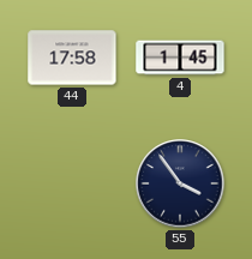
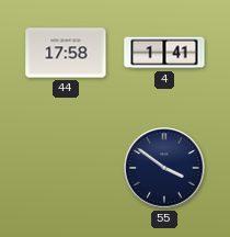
4: 1:45 -> 1:41 (164, 53)
55: 3:54 -> 3:51 (164, 168)
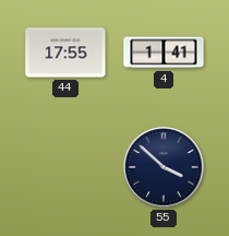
44: 17:58 -> 17:55 (65, 52)
55: 3:51 -> 3:52 (164, 167)
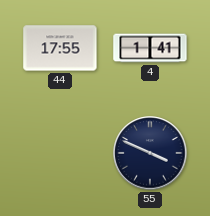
55: 3:52 -> 3:49 (150, 153)
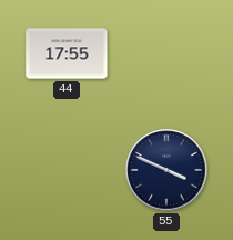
4: 1:41 -> none (150, 48)
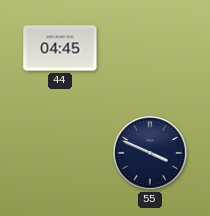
44: 17:55 -> 04:45 (60, 48)
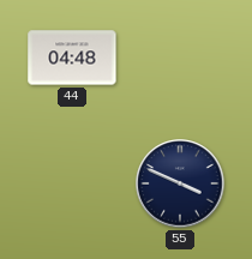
44: 04:45 -> 04:48 (72, 58)
